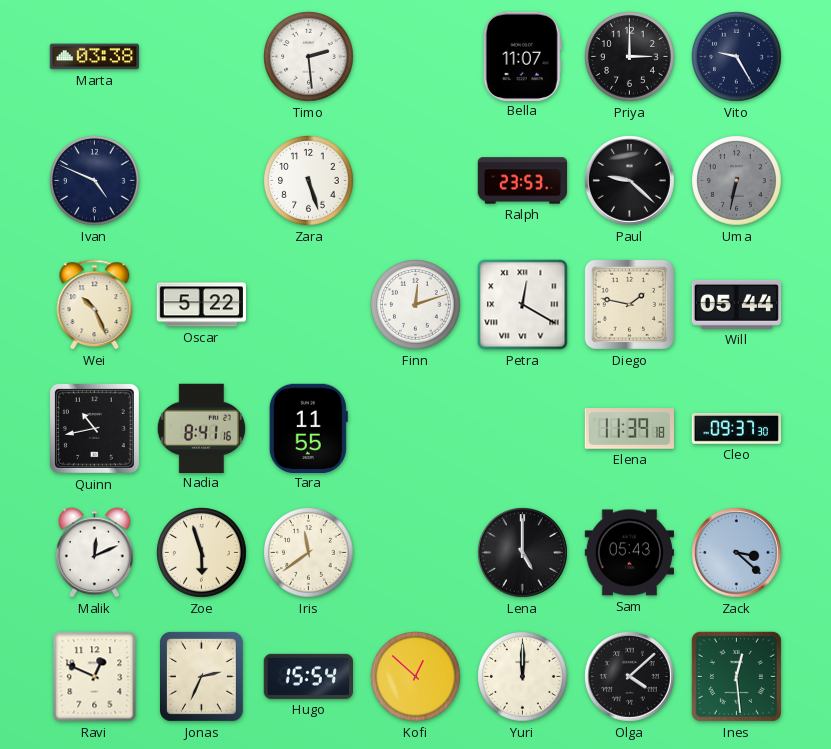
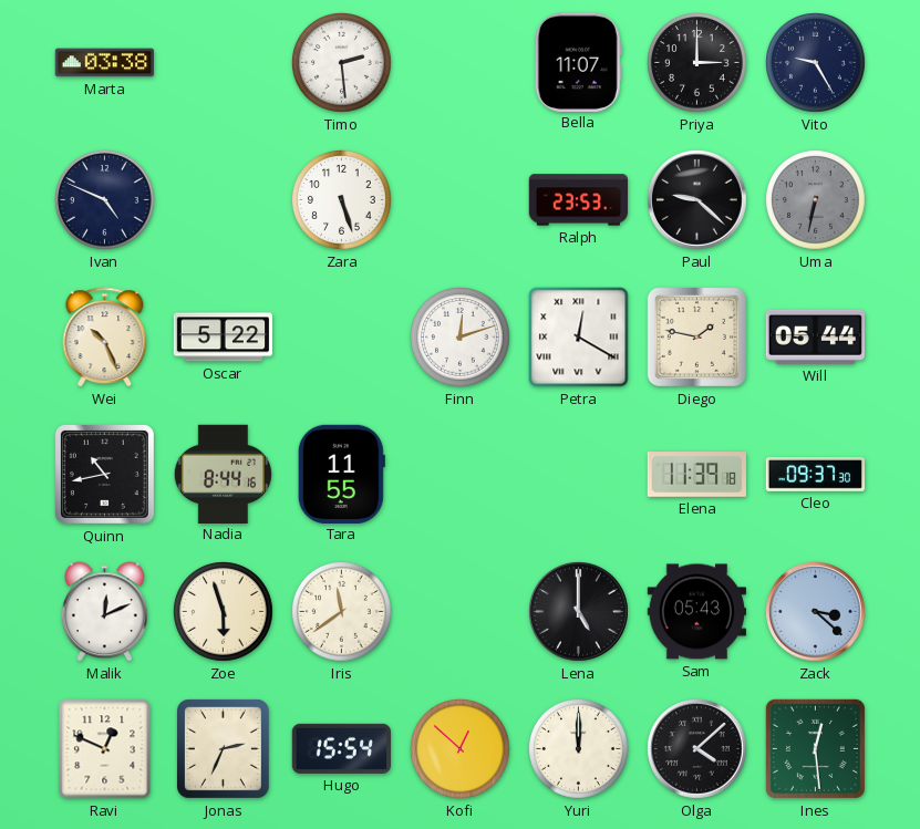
Nadia: 8:41 -> 8:44 (223, 474)
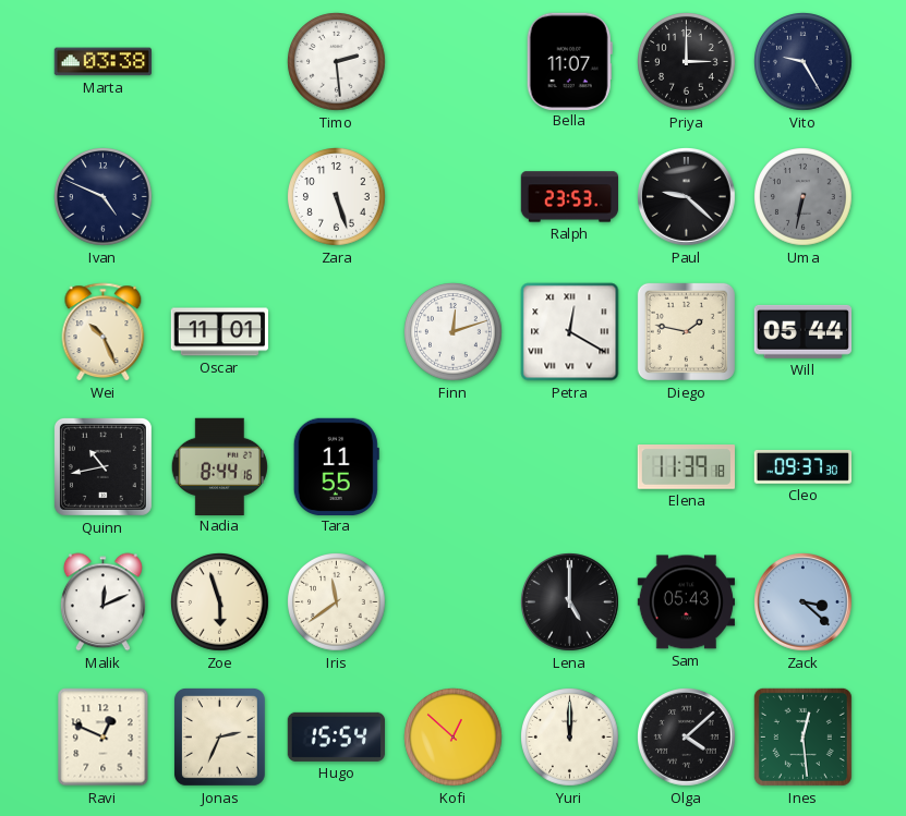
Oscar: 5:22 -> 11:01 (219, 332)
